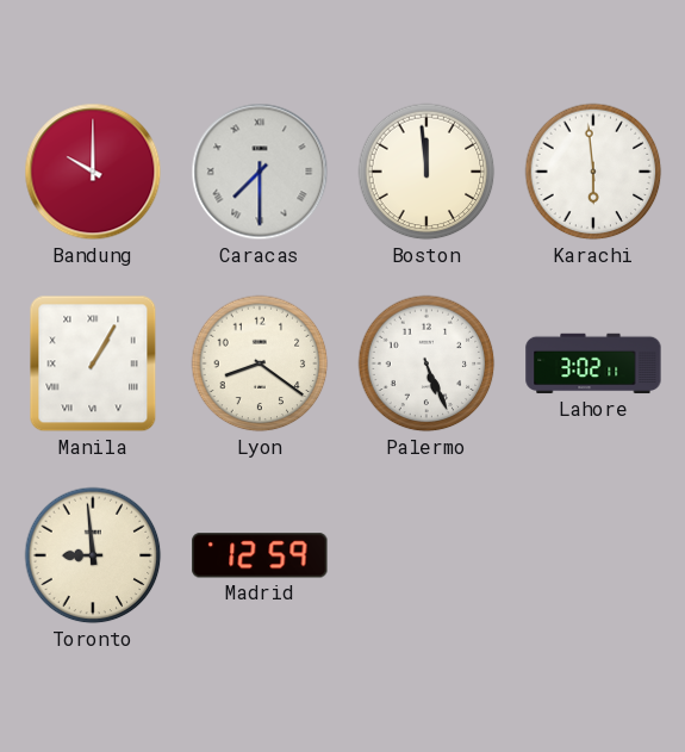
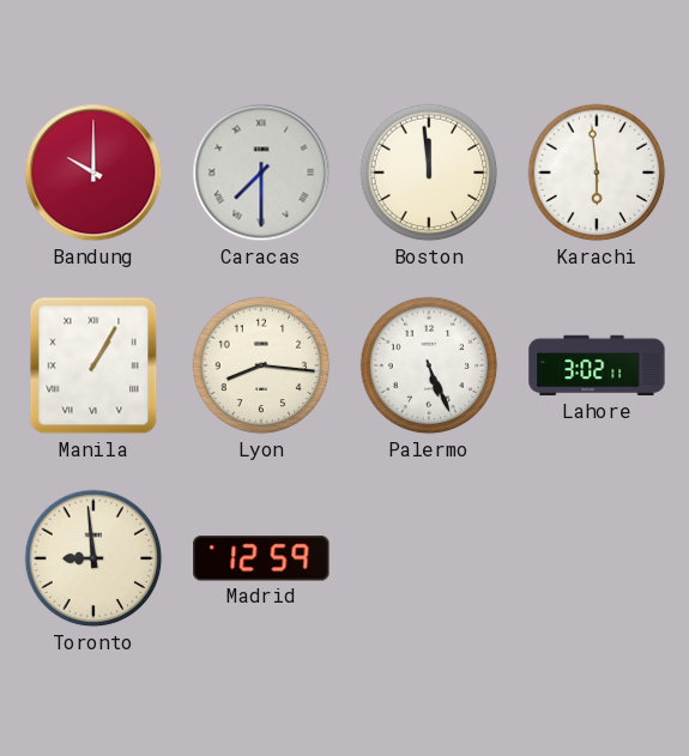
Lyon: 8:21 -> 8:16 (261, 365)
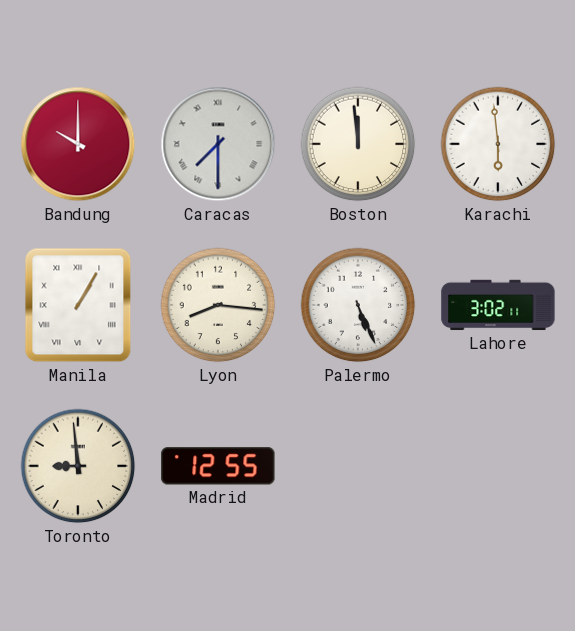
Madrid: 12:59 -> 12:55 (218, 466)
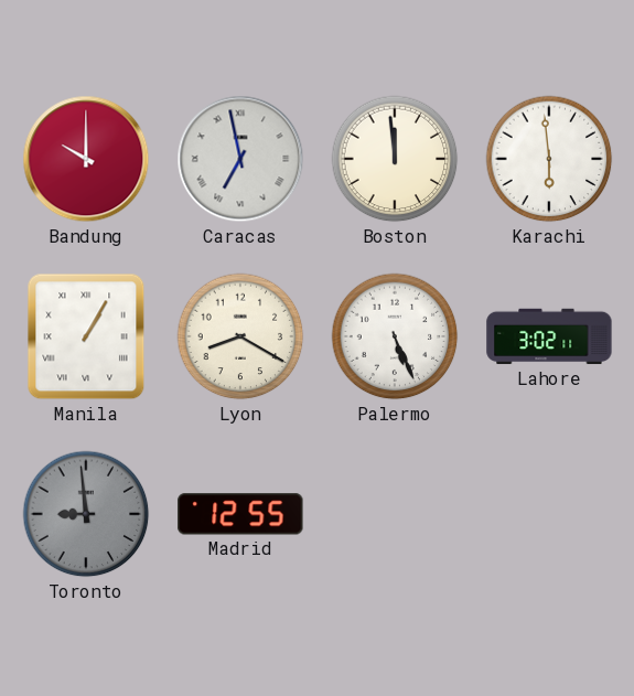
Caracas: 7:30 -> 6:58 (240, 159)
Lyon: 8:16 -> 8:20 (240, 336)
Toronto dial: cream -> grey (86, 514)
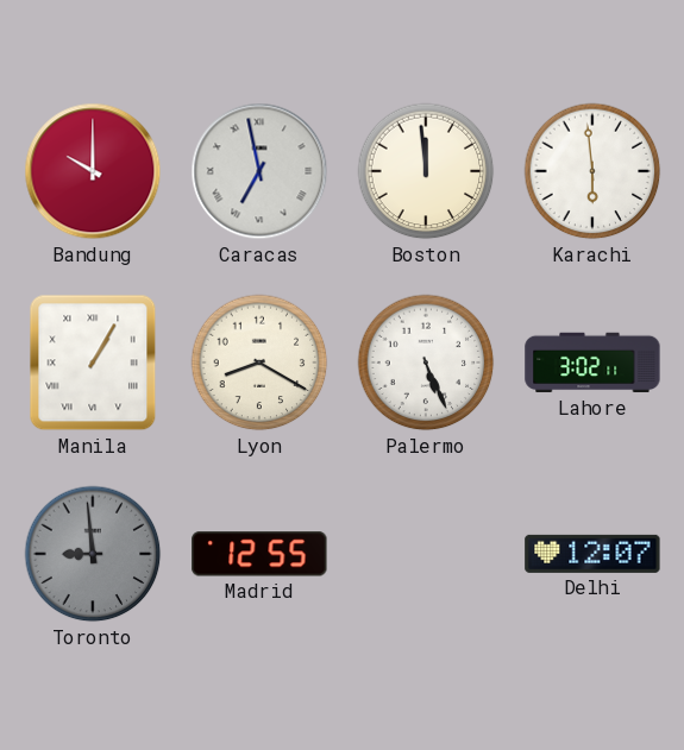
Delhi: none -> 12:07 (592, 554)
